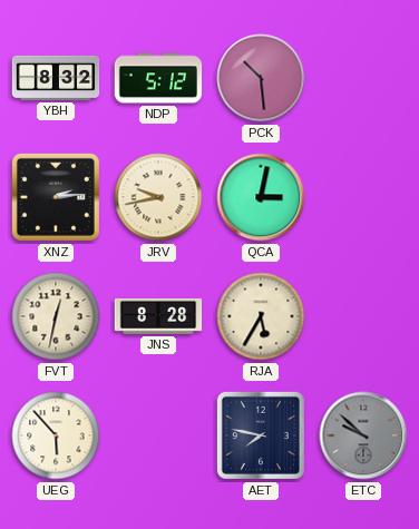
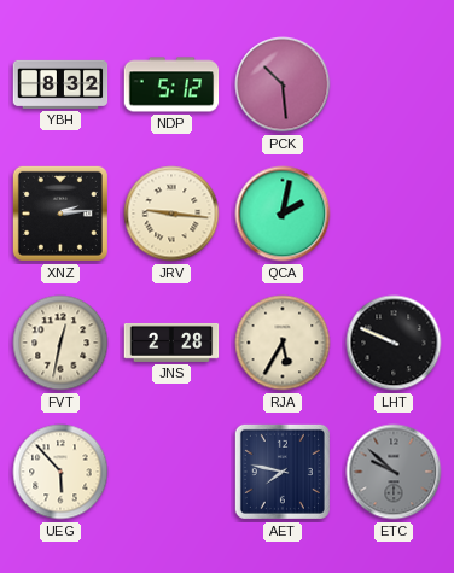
JRV: 9:43 -> 9:16 (171, 214)
QCA: 3:02 -> 2:02 (283, 214)
JNS: 8:28 -> 2:28 (171, 343)
LHT: none -> 9:49 (394, 343)
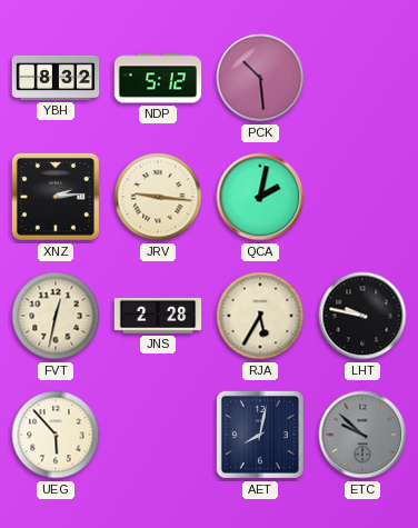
LHT: 9:49 -> 9:47 (362, 316)
AET: 7:47 -> 8:02 (260, 435)
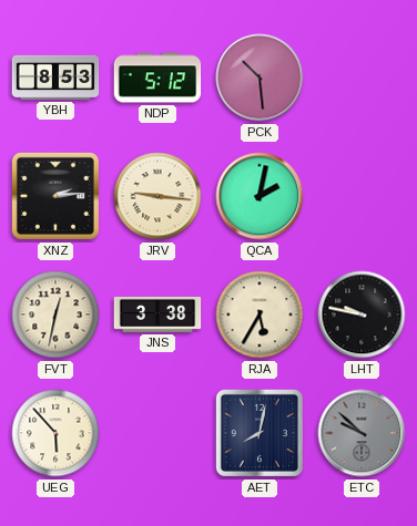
YBH: 8:32 -> 8:53 (55, 78)
JNS: 2:28 -> 3:38 (157, 314)
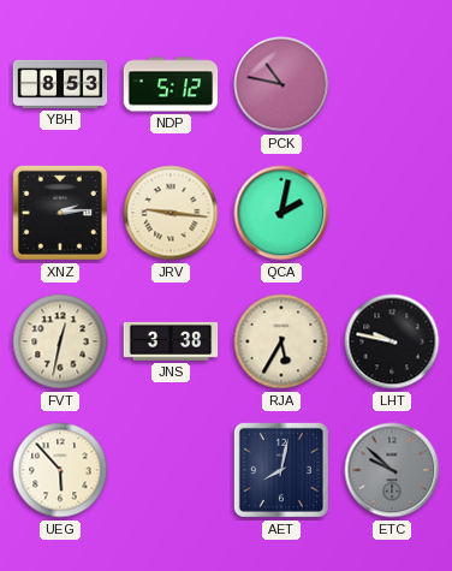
PCK: 10:29 -> 10:47 (281, 84)
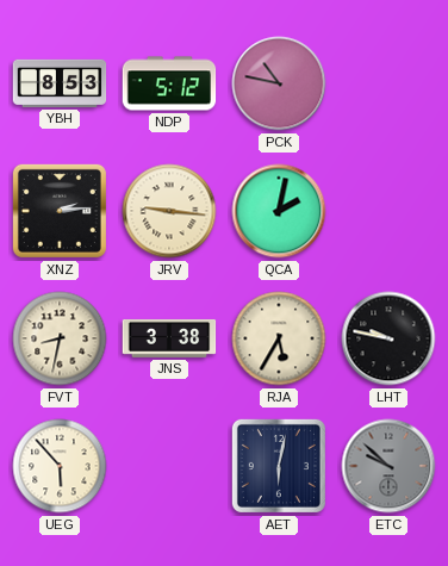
FVT: 12:32 -> 8:32 (60, 338)
AET: 8:02 -> 6:02 (279, 466)
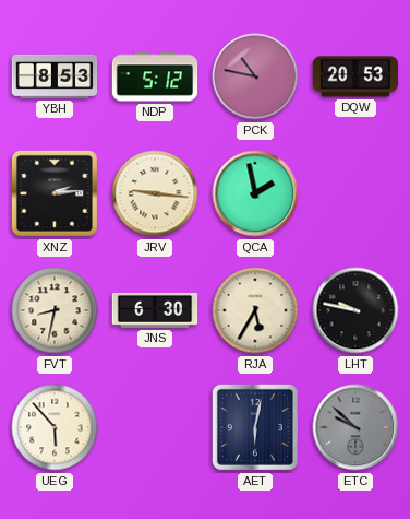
DQW: none -> 20:53 (355, 76)
QCA: 2:02 -> 1:58 (255, 193)
JNS: 3:38 -> 6:30 (155, 310)
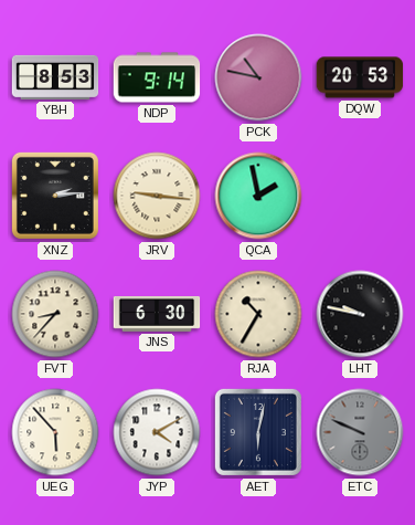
NDP: 5:12 -> 9:14 (157, 77)
FVT: 8:32 -> 8:37 (55, 314)
RJA: 5:35 -> 10:35 (258, 314)
JYP: none -> 4:10 (157, 432)
ETC: 9:52 -> 9:49 (360, 432)
